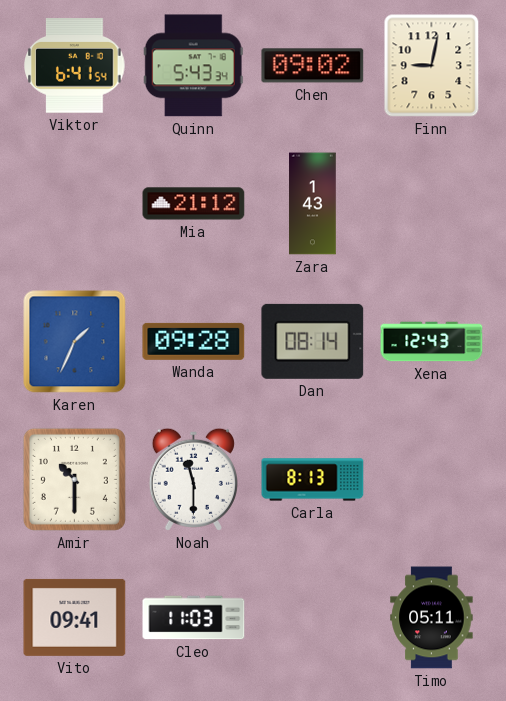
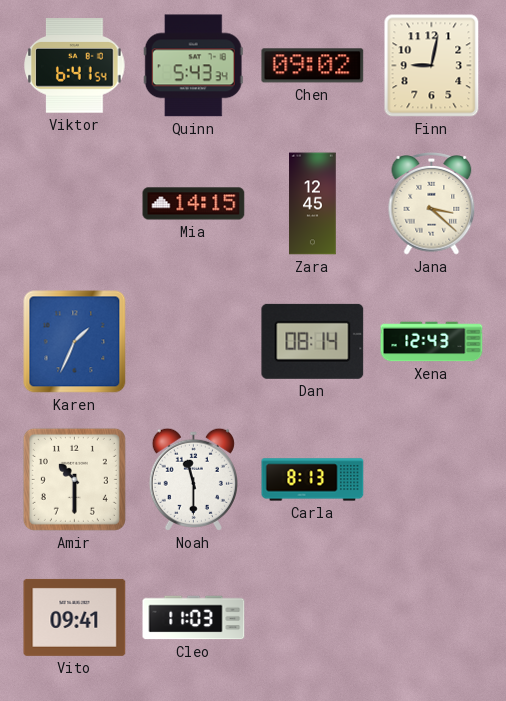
Mia: 21:12 -> 14:15 (194, 204)
Zara: 1:43 -> 12:45 (313, 204)
Jana: none -> 3:22 (432, 204)
Wanda: 09:28 -> none (194, 341)
Timo: 05:11 -> none (432, 618)
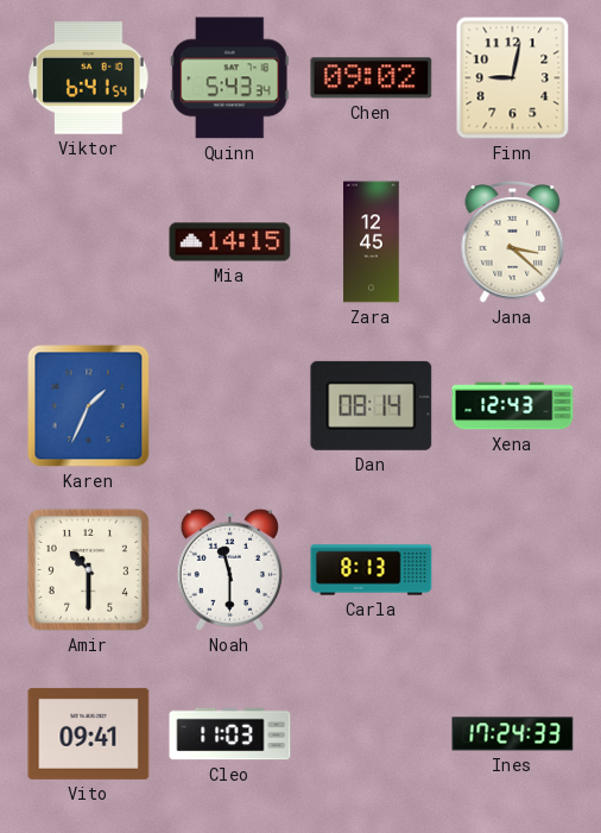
Ines: none -> 17:24 (513, 734)
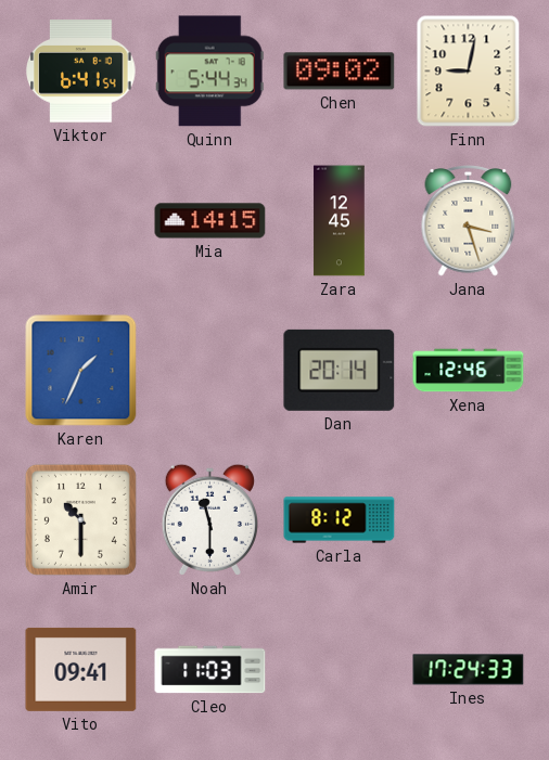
Quinn: 5:43 -> 5:44 (209, 72)
Jana: 3:22 -> 3:27 (469, 221)
Dan: 08:14 -> 20:14 (340, 370)
Xena: 12:43 -> 12:46 (469, 371)
Carla: 8:13 -> 8:12 (340, 520)
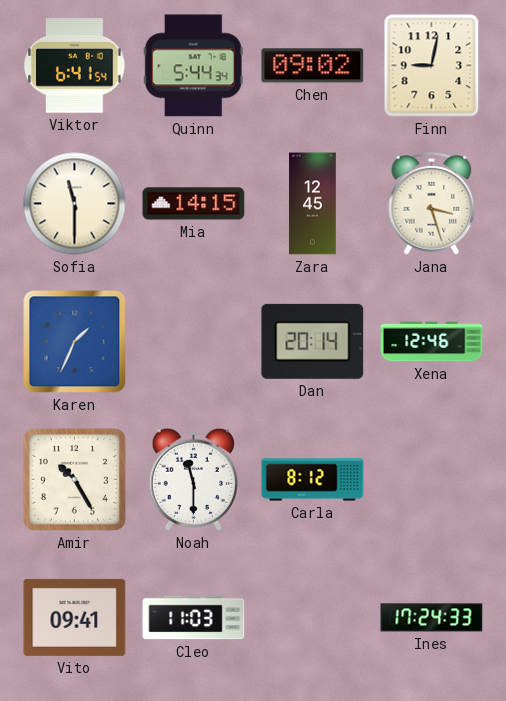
Sofia: none -> 11:30 (75, 204)
Amir: 10:30 -> 10:25 (74, 479)
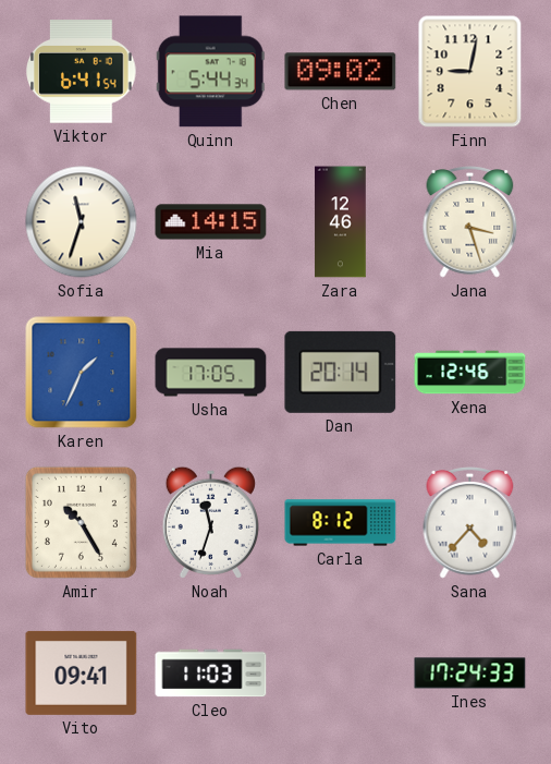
Sofia: 11:30 -> 11:33 (82, 222)
Zara: 12:45 -> 12:46 (341, 222)
Usha: none -> 17:05 (211, 373)
Noah: 11:30 -> 11:33 (210, 522)
Sana: none -> 4:37 (470, 523)
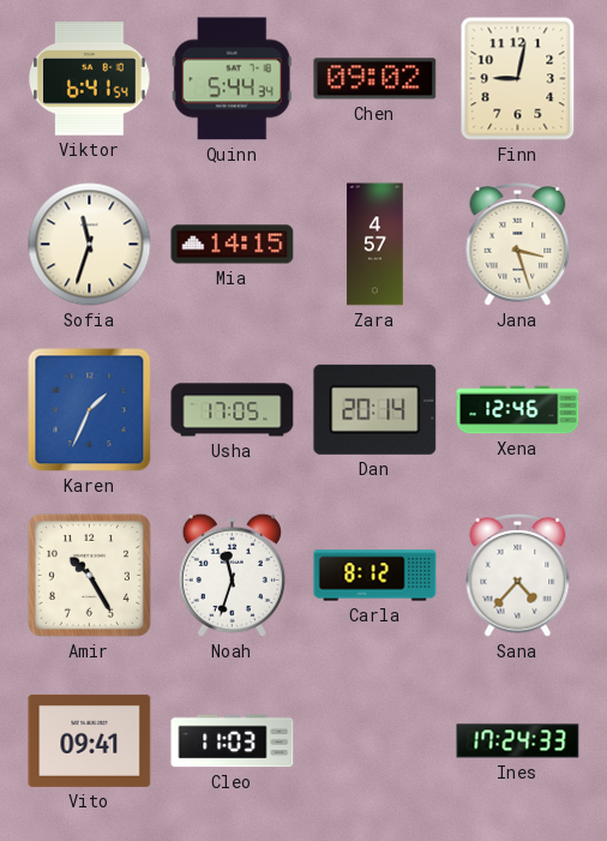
Zara: 12:46 -> 4:57 (375, 245)
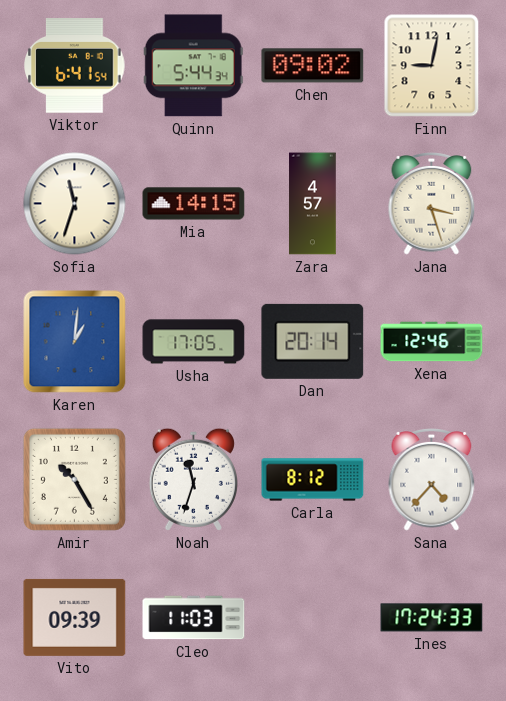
Karen: 1:34 -> 1:01 (75, 342)
Vito: 09:41 -> 09:39 (75, 617)
